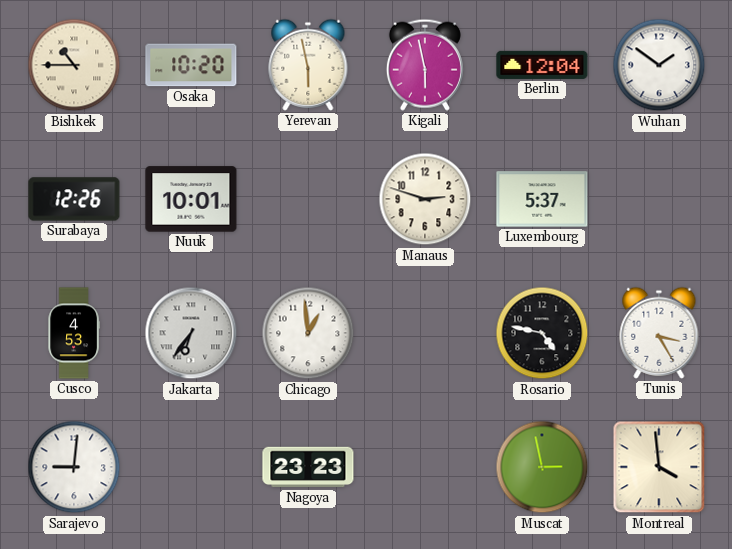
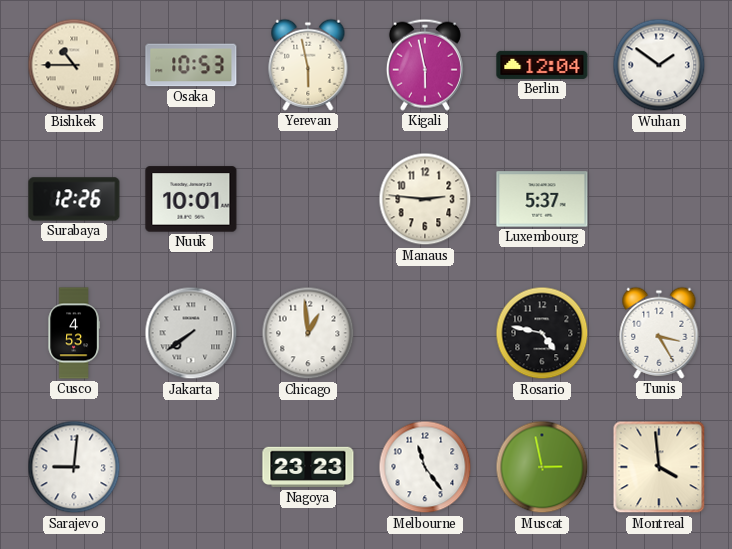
Osaka: 10:20 -> 10:53 (191, 65)
Manaus: 2:48 -> 2:46 (425, 199)
Jakarta: 6:36 -> 7:39 (191, 333)
Melbourne: none -> 11:24 (425, 467)
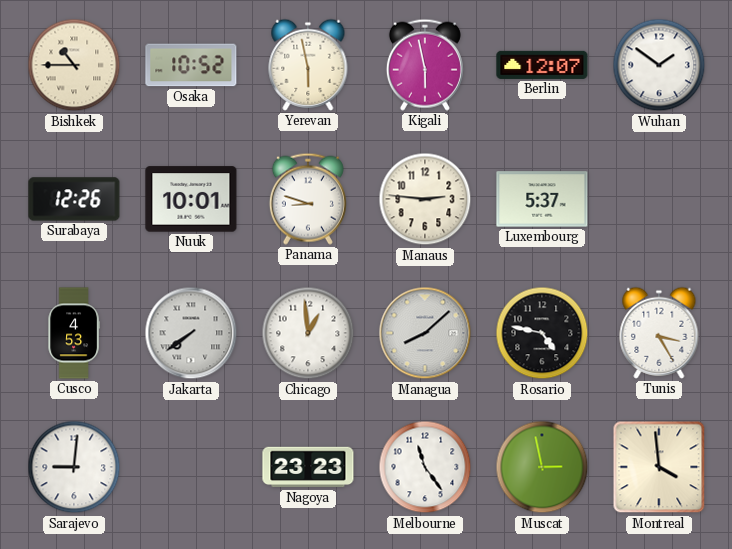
Osaka: 10:53 -> 10:52 (191, 65)
Berlin: 12:04 -> 12:07 (542, 65)
Panama: none -> 8:48 (308, 199)
Managua: none -> 8:08 (425, 333)
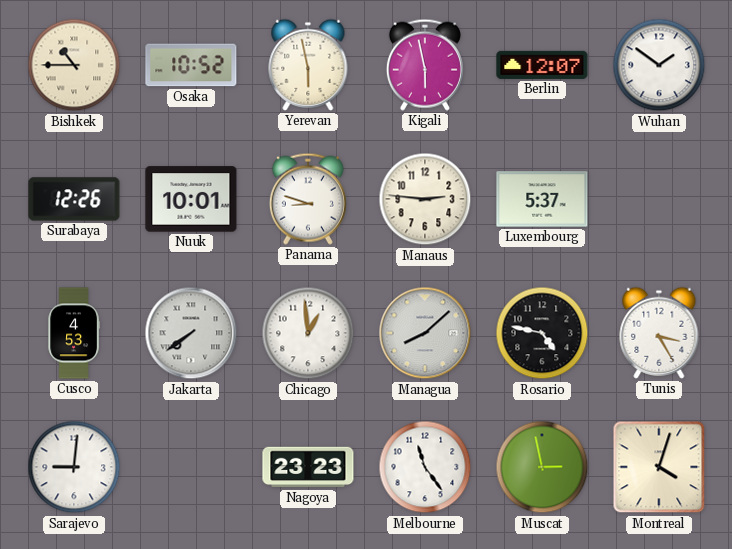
Montreal: 3:59 -> 4:03 (659, 467)
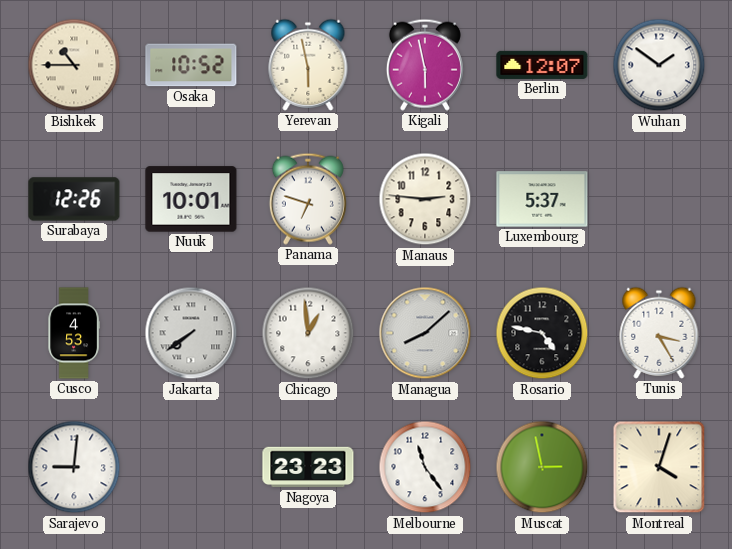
Panama: 8:48 -> 6:48 (308, 199)
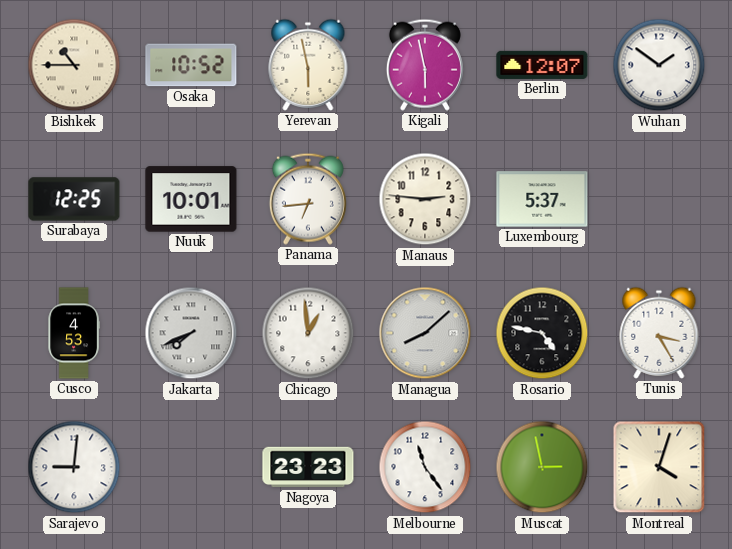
Surabaya: 12:26 -> 12:25 (74, 199)
Panama: 6:48 -> 6:44 (308, 199)
Jakarta: 7:39 -> 7:41 (191, 333)
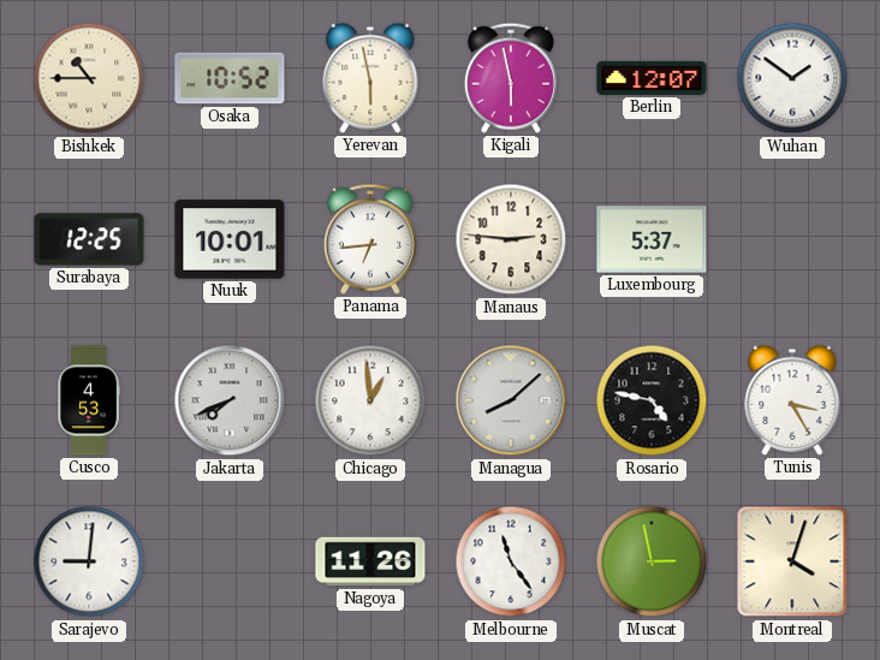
Nagoya: 23:23 -> 11:26 (370, 561)
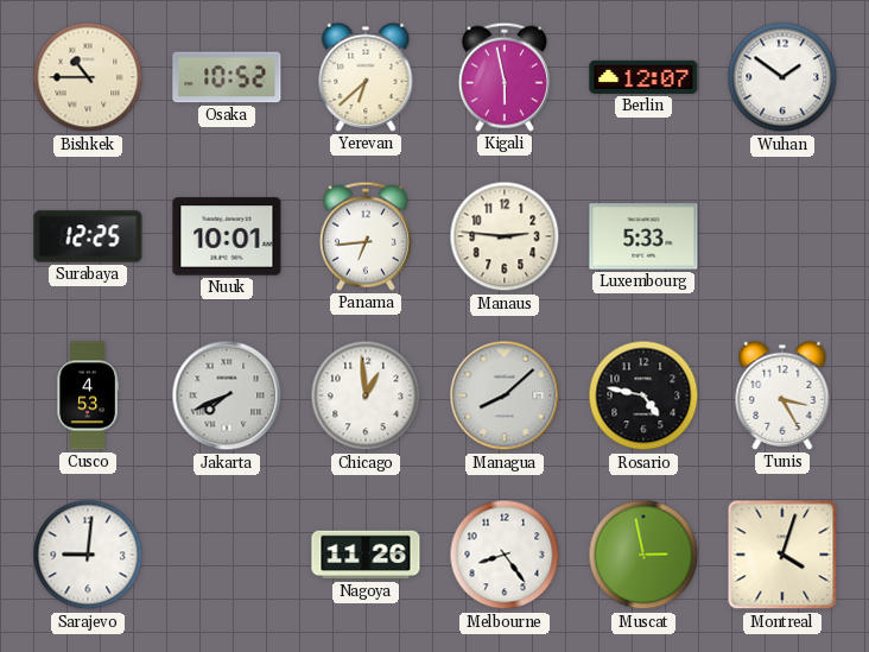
Yerevan: 5:58 -> 6:38 (366, 77)
Luxembourg: 5:37 -> 5:33 (643, 236)
Melbourne: 11:24 -> 8:24 (505, 555)
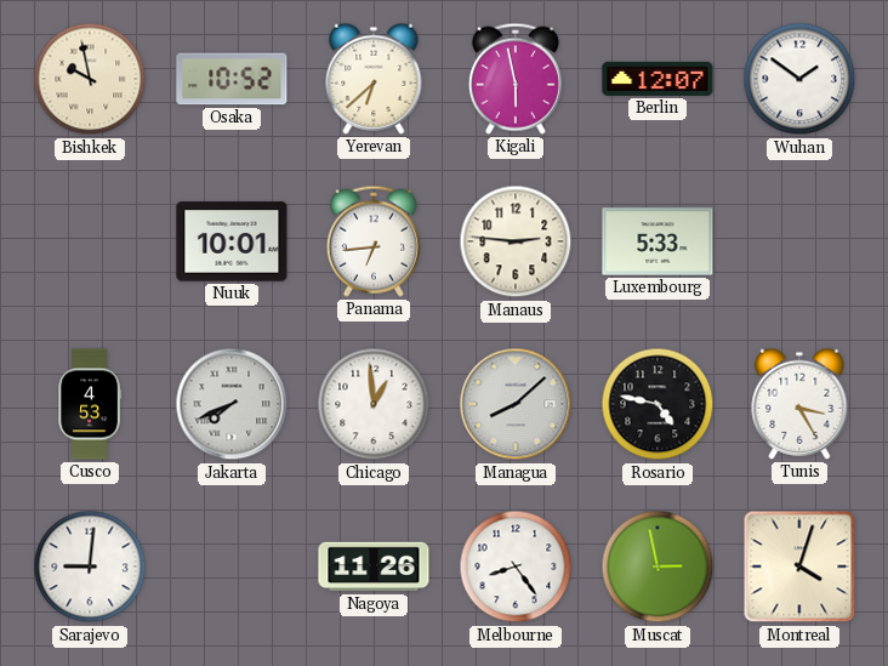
Bishkek: 10:45 -> 9:58 (90, 79)
Surabaya: 12:25 -> none (88, 236)
